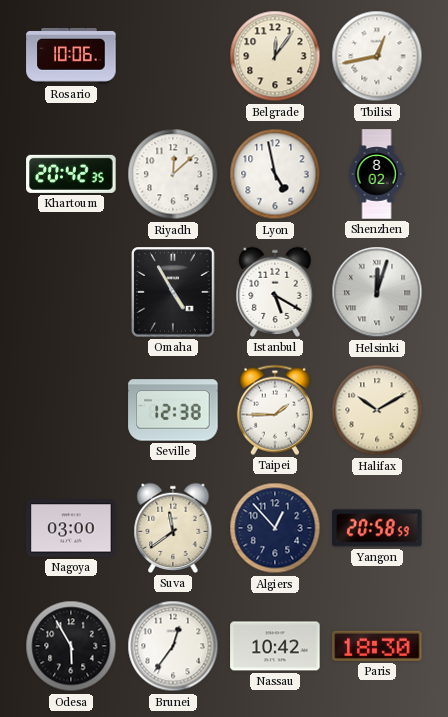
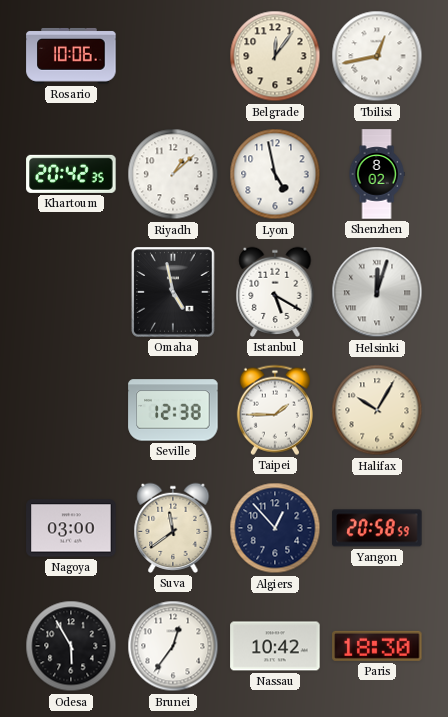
Riyadh: 12:08 -> 1:08 (173, 174)
Omaha: 4:55 -> 4:58 (173, 292)
Halifax: 10:10 -> 10:05 (377, 410)
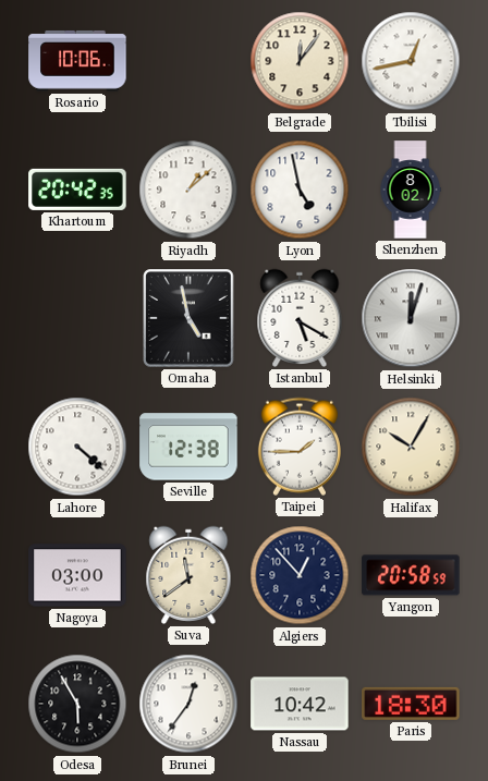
Lahore: none -> 4:22 (77, 447)
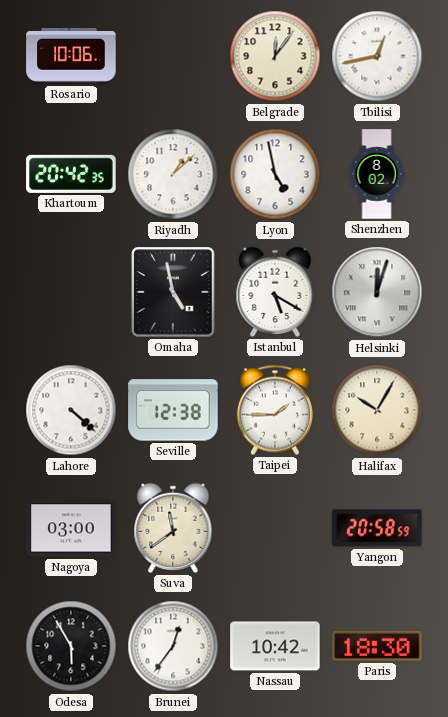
Algiers: 12:53 -> none (300, 575)
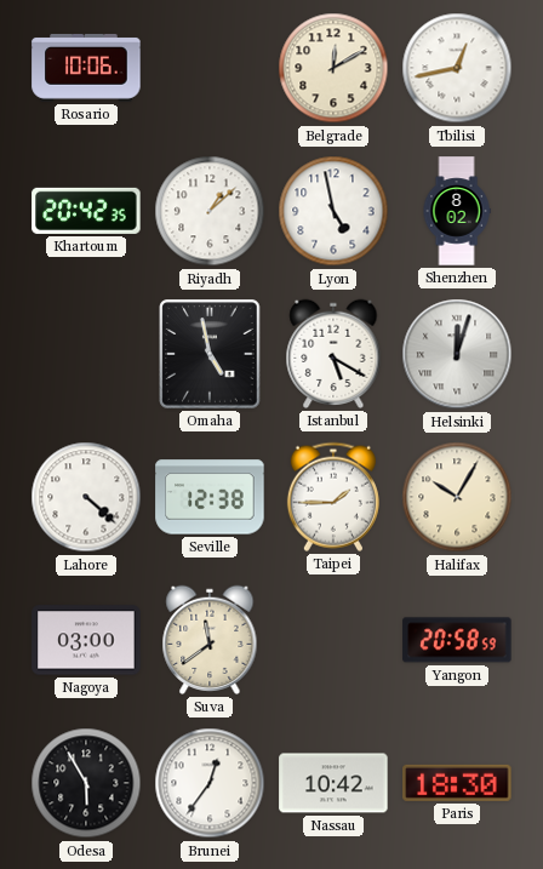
Belgrade: 12:06 -> 12:10 (333, 68)
